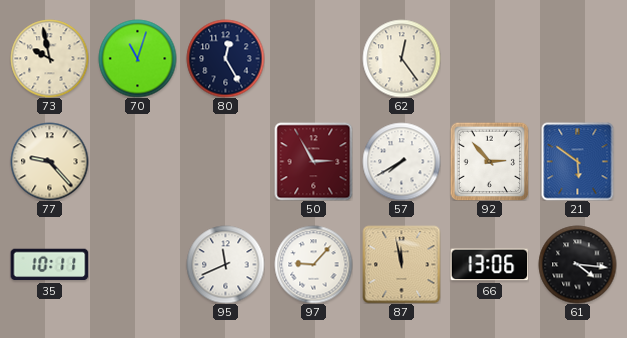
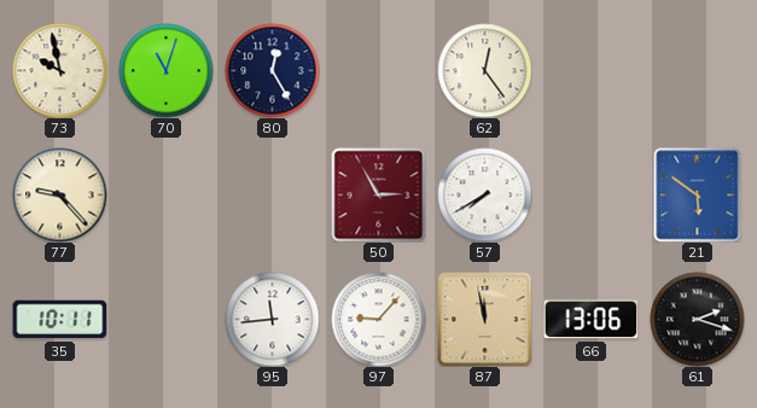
92: 2:53 -> none (489, 161)
95: 11:41 -> 11:44 (272, 319)
61: 4:16 -> 2:18 (697, 319)
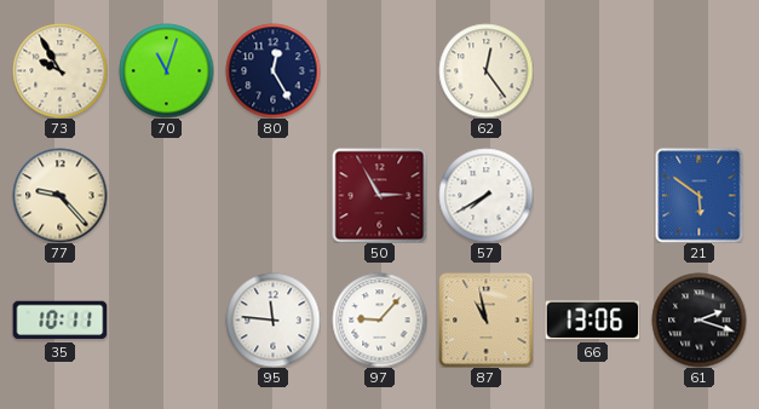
73: 9:58 -> 9:55 (59, 70)
95: 11:44 -> 11:46 (272, 319)
87: 11:58 -> 10:58 (485, 319)
